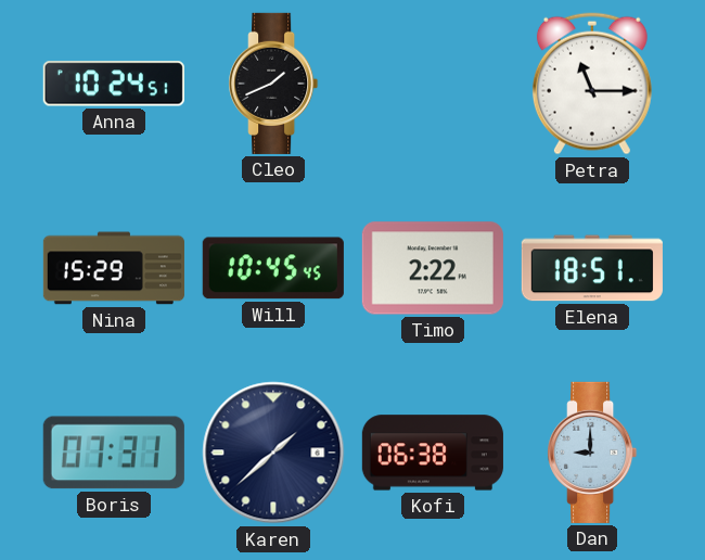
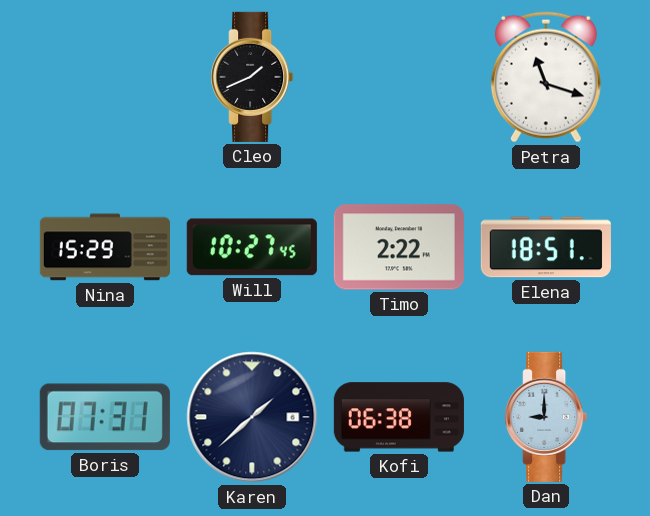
Anna: 10:24 -> none (114, 84)
Petra: 11:15 -> 11:18 (546, 77)
Will: 10:45 -> 10:27 (252, 247)
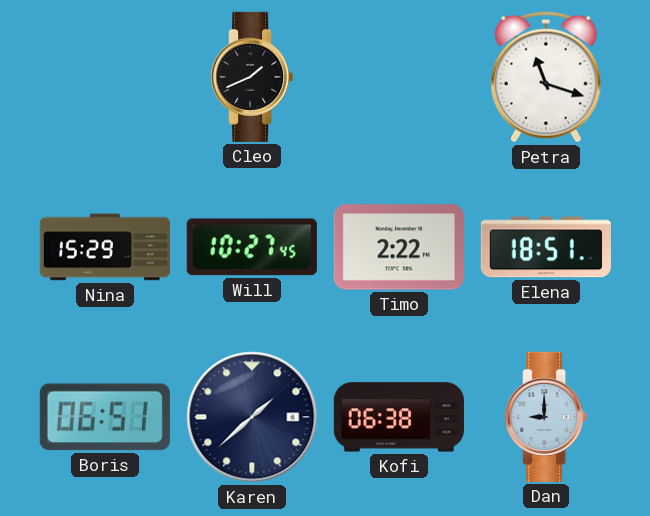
Boris: 07:31 -> 06:51 (105, 417)
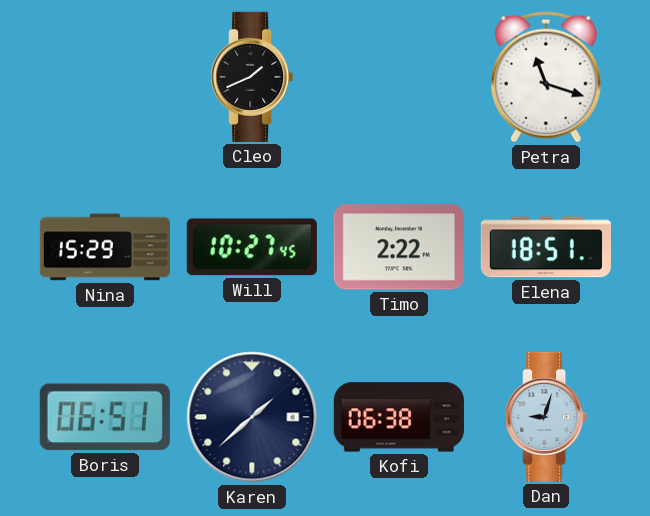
Dan: 9:00 -> 9:03 (546, 417)
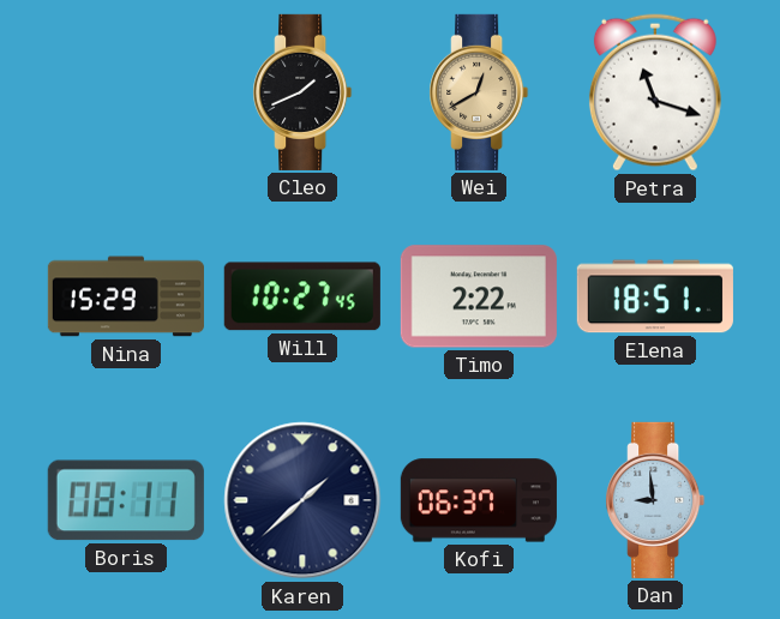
Wei: none -> 12:40 (479, 92)
Boris: 06:51 -> 08:11 (126, 500)
Kofi: 06:38 -> 06:37 (479, 500)
Dan: 9:03 -> 8:59 (655, 500)
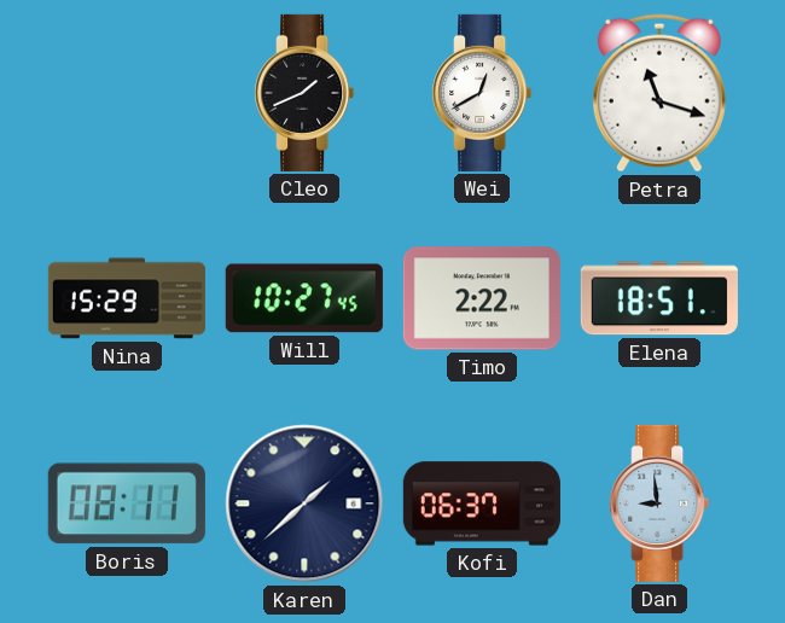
Wei dial: champagne -> white (482, 93)
